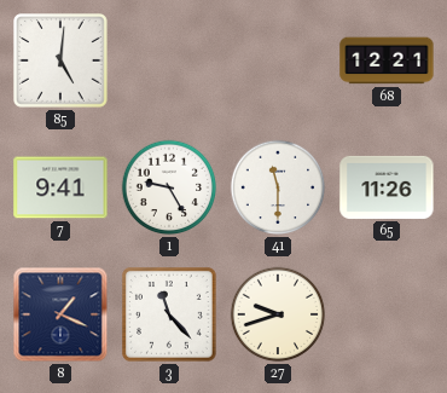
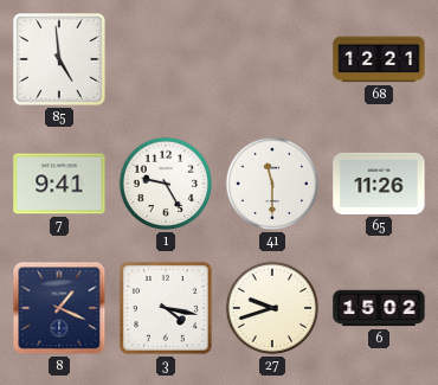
85: 5:01 -> 4:59 (60, 60)
3: 11:23 -> 4:17 (167, 309)
6: none -> 15:02 (379, 308)
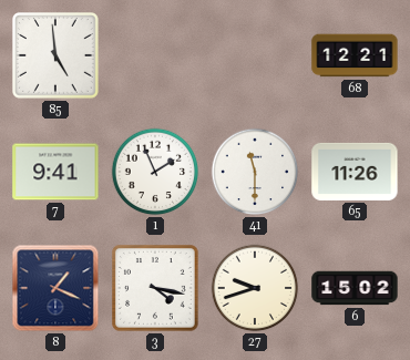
1: 9:25 -> 1:56 (155, 172)
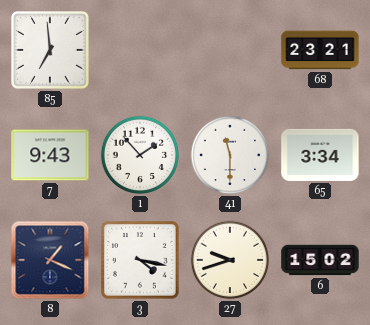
85: 4:59 -> 6:59 (51, 51)
68: 12:21 -> 23:21 (320, 50)
7: 9:41 -> 9:43 (50, 155)
1: 1:56 -> 1:53 (140, 155)
65: 11:26 -> 3:34 (320, 155)
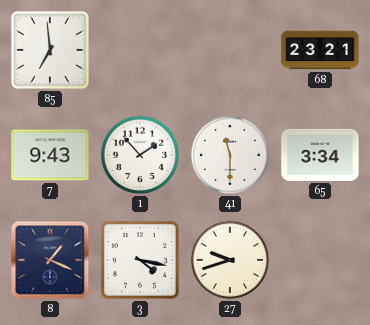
6: 15:02 -> none (320, 260)
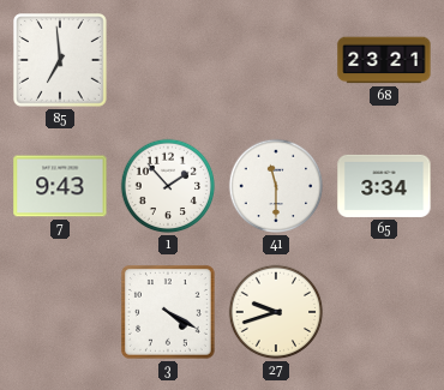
8: 1:19 -> none (50, 260)
3: 4:17 -> 4:20 (169, 313)
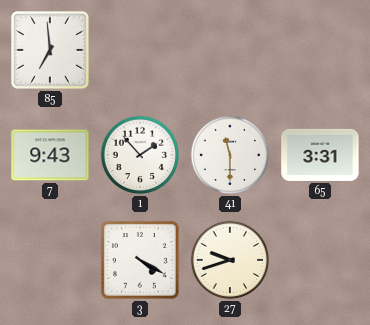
68: 23:21 -> none (384, 60)
65: 3:34 -> 3:31 (320, 155)
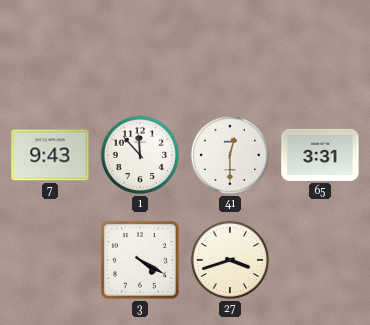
85: 6:59 -> none (51, 51)
1: 1:53 -> 11:53 (140, 155)
41: 11:30 -> 12:30 (230, 155)
27: 9:42 -> 3:42 (230, 260)
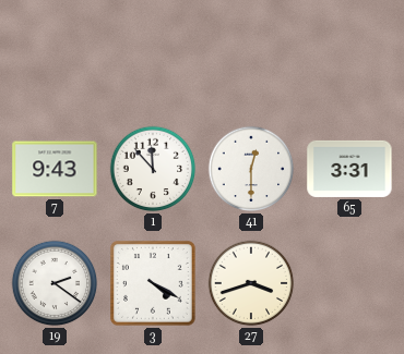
19: none -> 2:21 (55, 283)
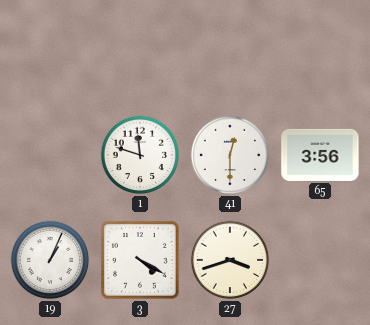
7: 9:43 -> none (55, 169)
1: 11:53 -> 11:48 (140, 155)
65: 3:31 -> 3:56 (320, 155)
19: 2:21 -> 1:04 (50, 260)
